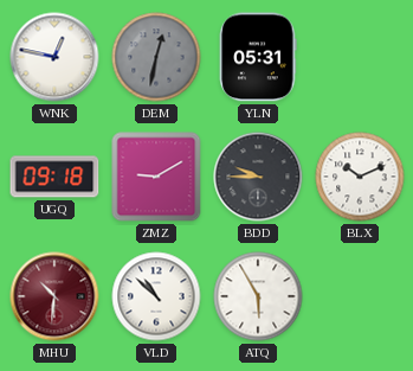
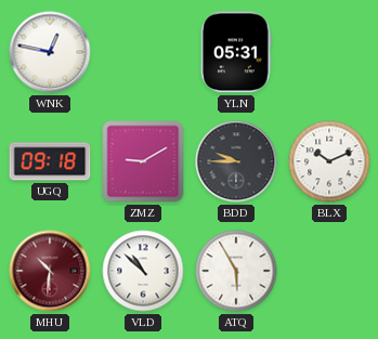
DEM: 12:32 -> none (156, 57)
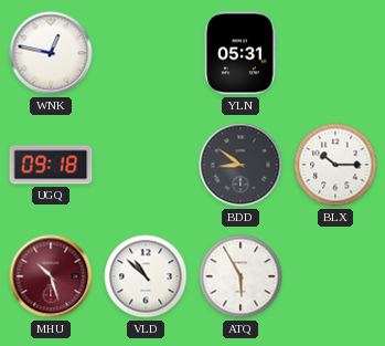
ZMZ: 9:10 -> none (143, 161)
BDD: 9:45 -> 8:51 (240, 165)
BLX: 10:11 -> 10:15 (335, 165)
MHU: 10:31 -> 10:27 (51, 276)
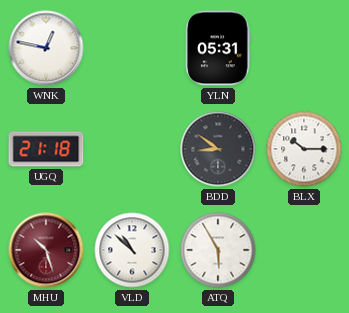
UGQ: 09:18 -> 21:18 (46, 149)
